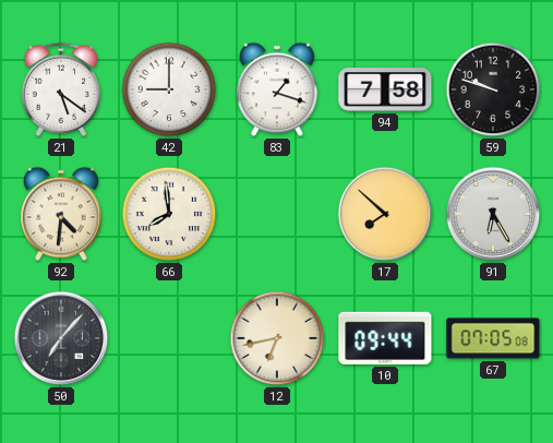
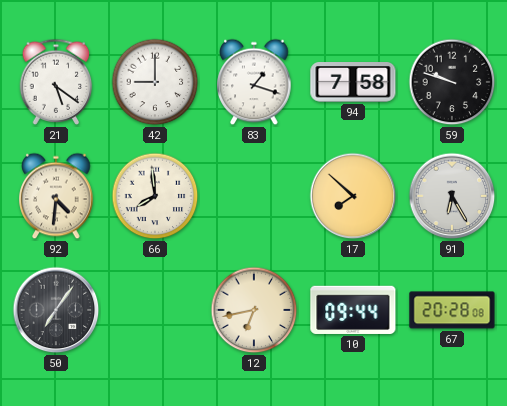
50: 7:07 -> 7:06 (56, 310)
67: 07:05 -> 20:28 (452, 310)
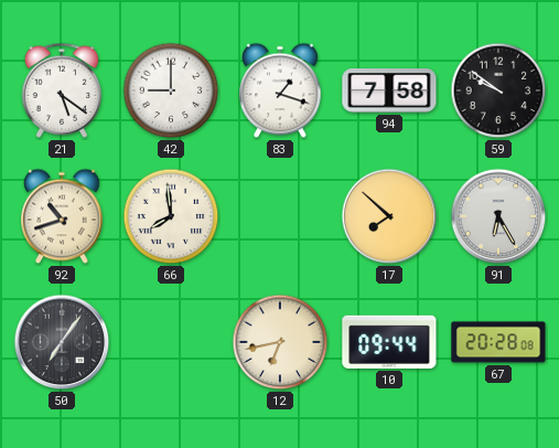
59: 9:48 -> 9:51 (498, 90)
92: 4:31 -> 10:42 (62, 216)
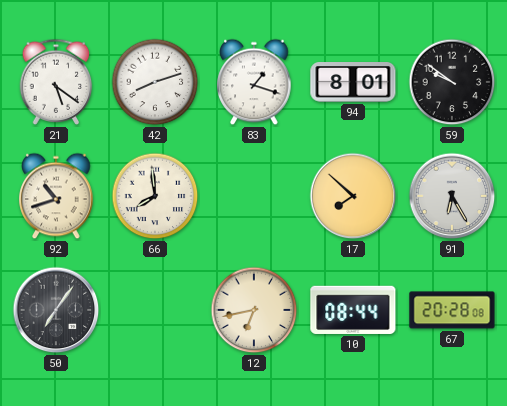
42: 9:00 -> 8:12 (155, 82)
94: 7:58 -> 8:01 (353, 83)
10: 09:44 -> 08:44 (353, 310)
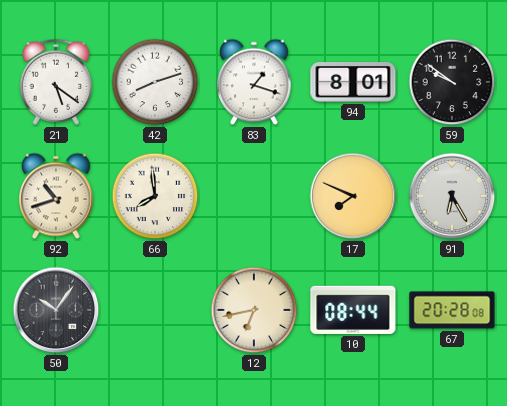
17: 7:52 -> 7:49 (353, 196)
50: 7:06 -> 10:06 (56, 310)
